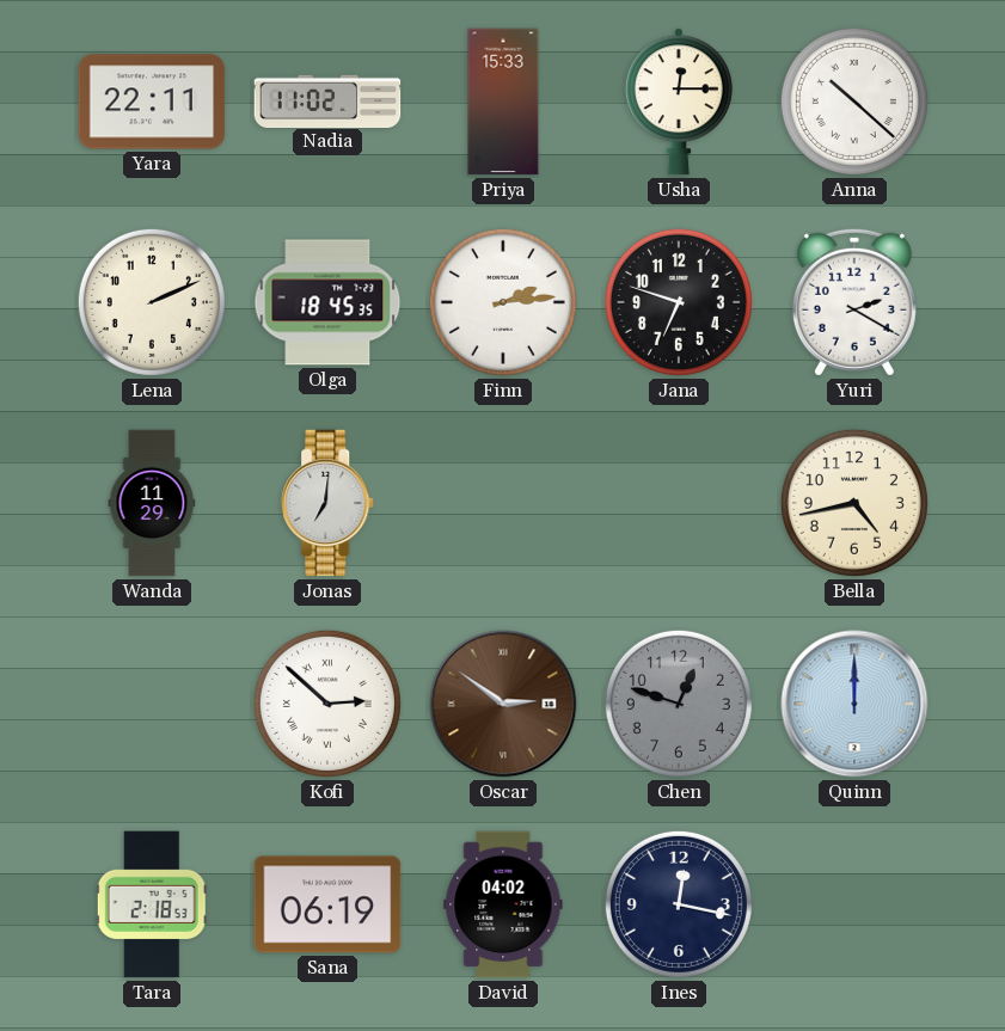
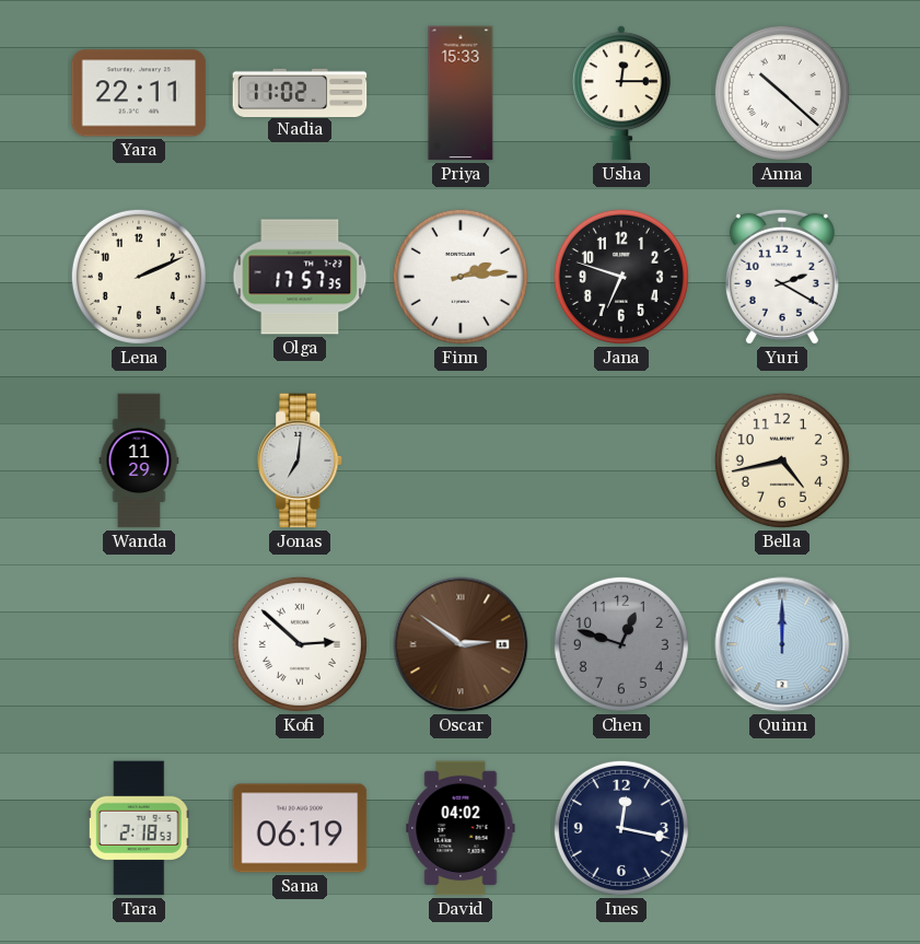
Olga: 18:45 -> 17:57 (300, 277)
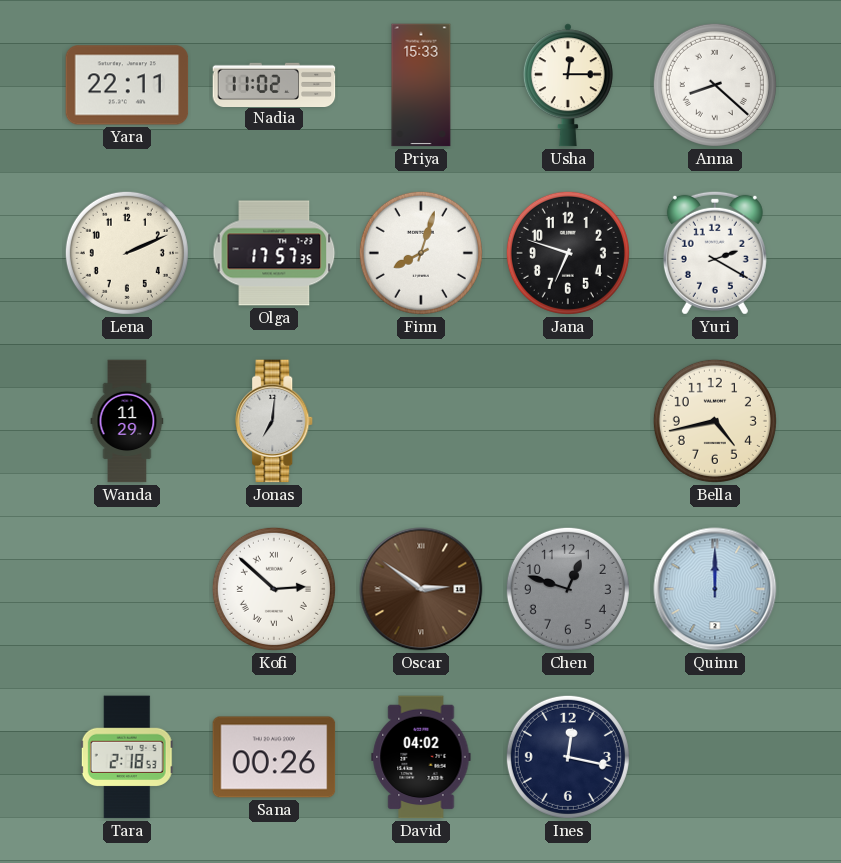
Anna: 10:22 -> 8:22 (715, 85)
Finn: 2:14 -> 8:03 (421, 253)
Sana: 06:19 -> 00:26 (274, 757)
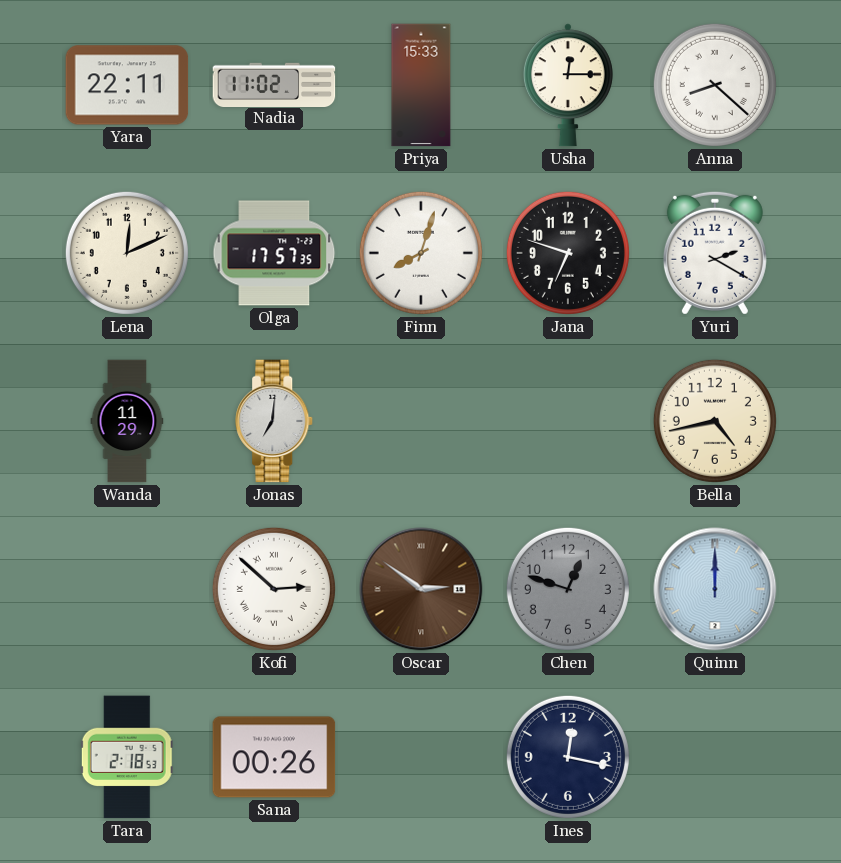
Lena: 2:11 -> 12:11 (127, 253)
David: 04:02 -> none (421, 757)
